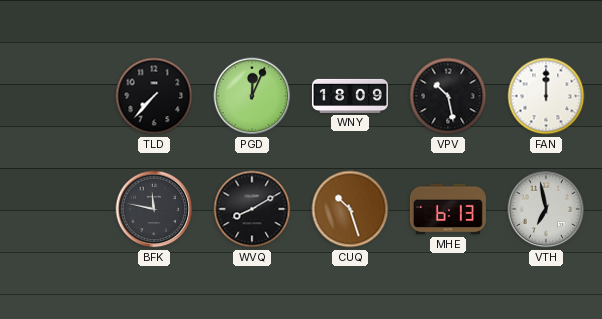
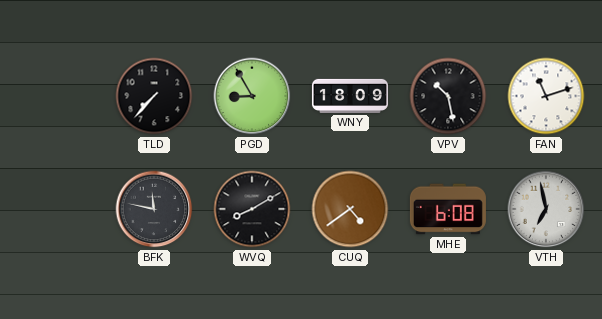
PGD: 12:04 -> 8:55 (252, 96)
FAN: 12:00 -> 11:12 (546, 96)
CUQ: 10:27 -> 4:39 (350, 209)
MHE: 6:13 -> 6:08 (448, 209)
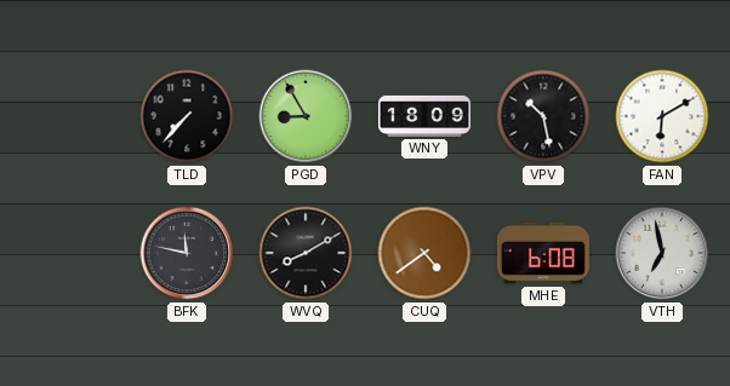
FAN: 11:12 -> 6:10 (662, 116)
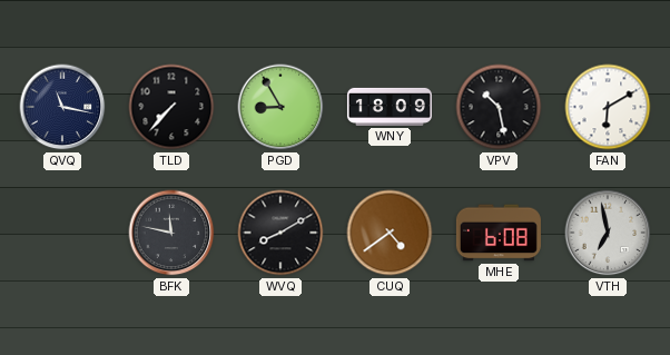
QVQ: none -> 11:17 (62, 107)
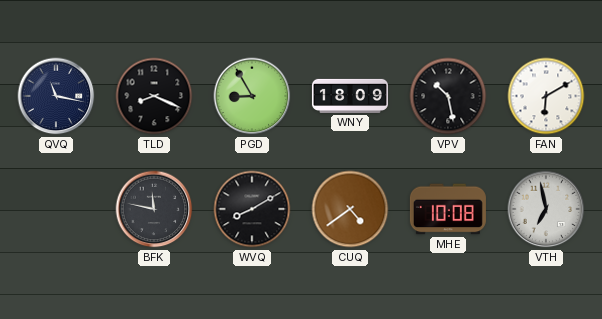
TLD: 7:37 -> 8:19 (154, 96)
MHE: 6:08 -> 10:08 (448, 209)
